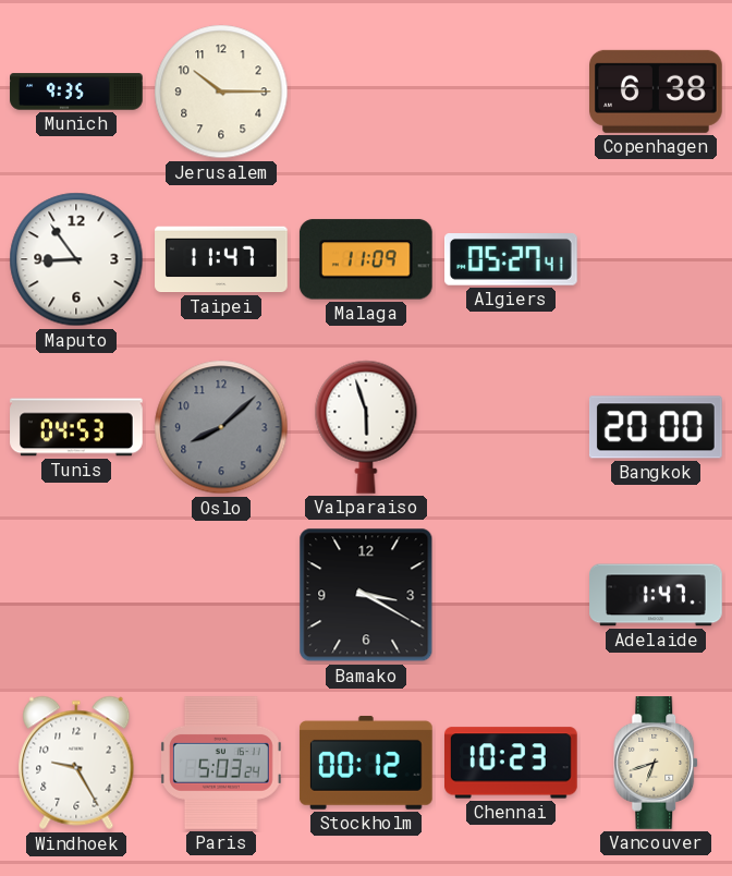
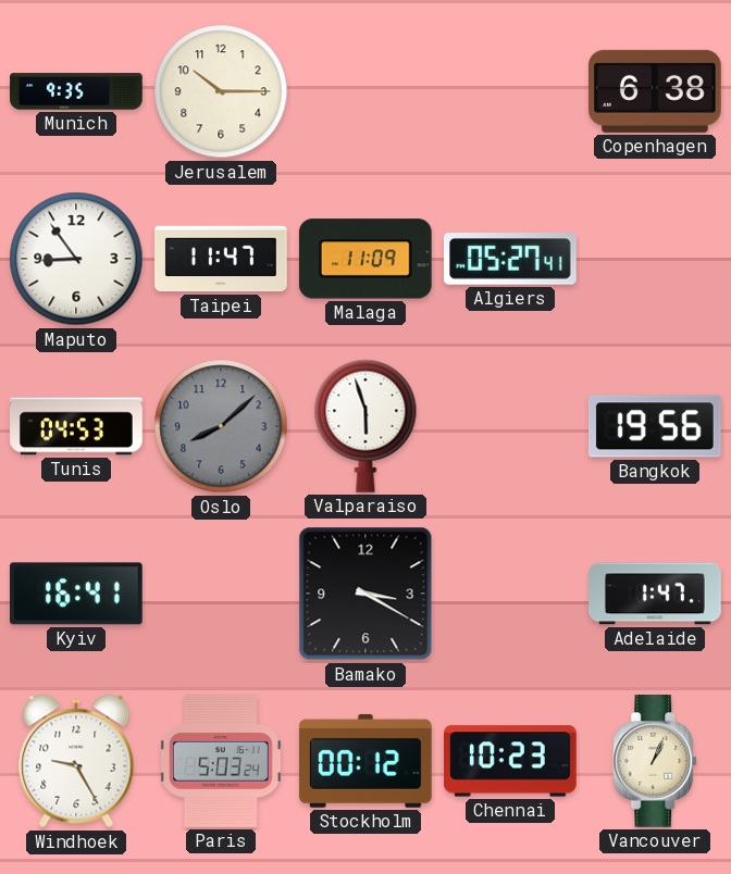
Bangkok: 20:00 -> 19:56 (655, 426)
Kyiv: none -> 16:41 (77, 594)
Vancouver: 6:42 -> 1:04 (656, 761)
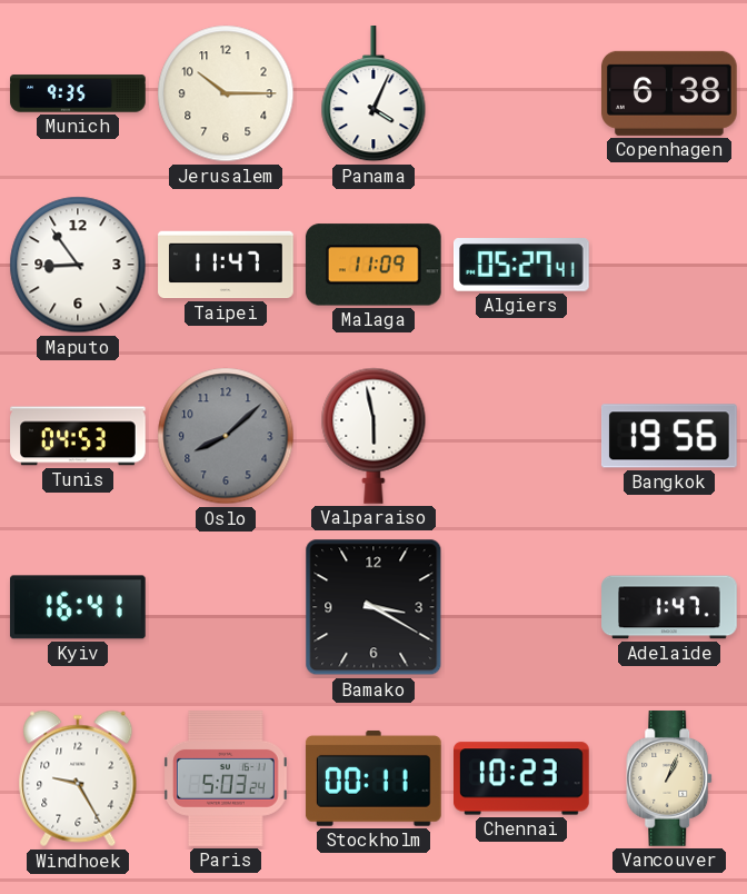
Panama: none -> 4:04 (373, 95)
Valparaiso: 5:57 -> 5:58 (373, 436)
Stockholm: 00:12 -> 00:11 (373, 778)
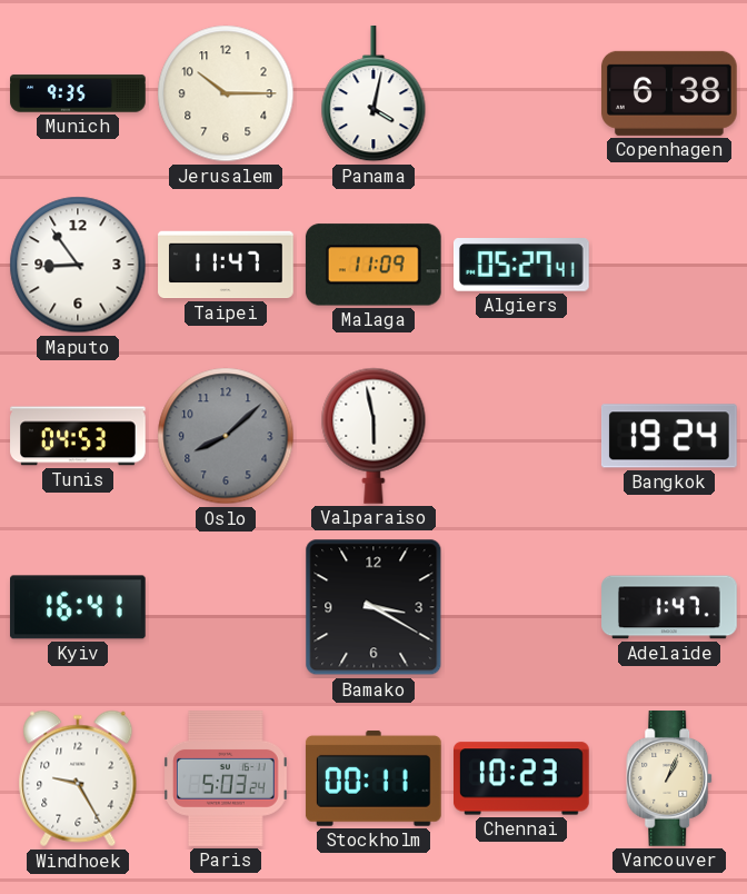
Panama: 4:04 -> 4:02 (373, 95)
Bangkok: 19:56 -> 19:24 (669, 436)
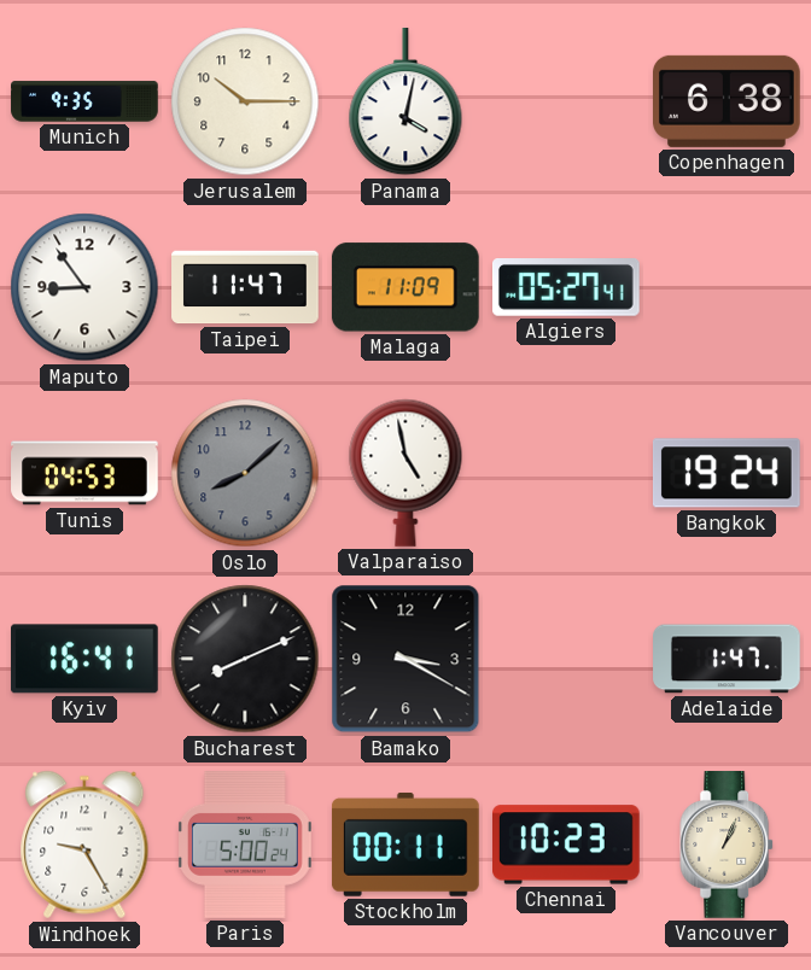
Valparaiso: 5:58 -> 4:58 (405, 473)
Bucharest: none -> 8:11 (245, 659)
Paris: 5:03 -> 5:00 (245, 846)
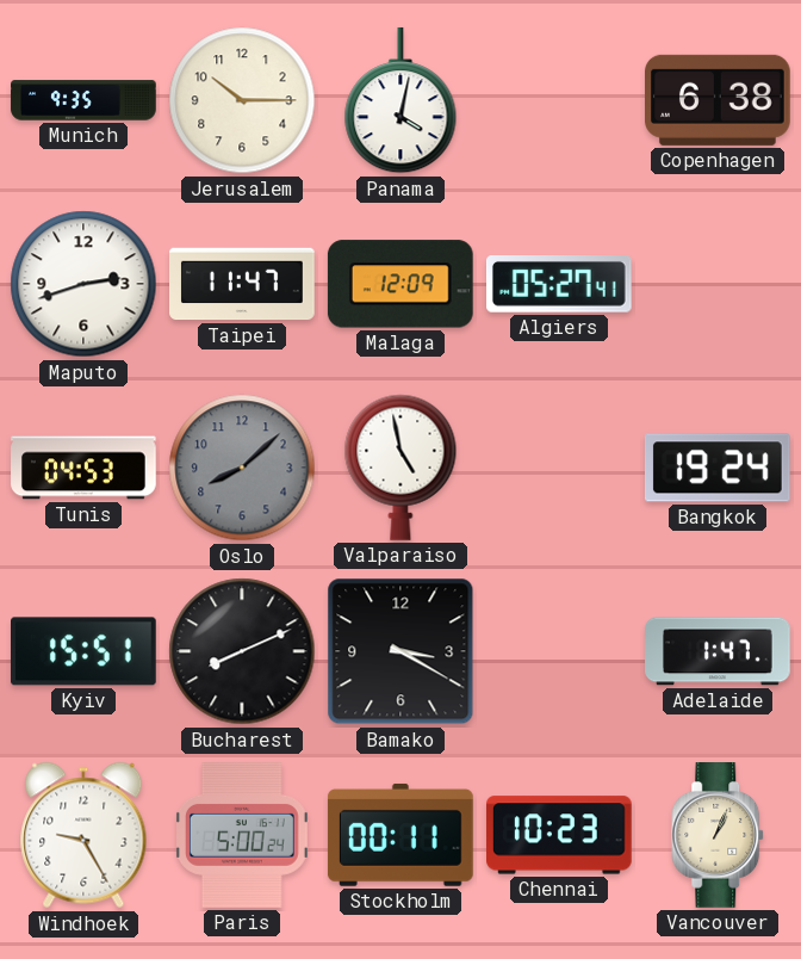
Maputo: 8:54 -> 2:42 (83, 284)
Malaga: 11:09 -> 12:09 (401, 284)
Kyiv: 16:41 -> 15:51 (85, 651)
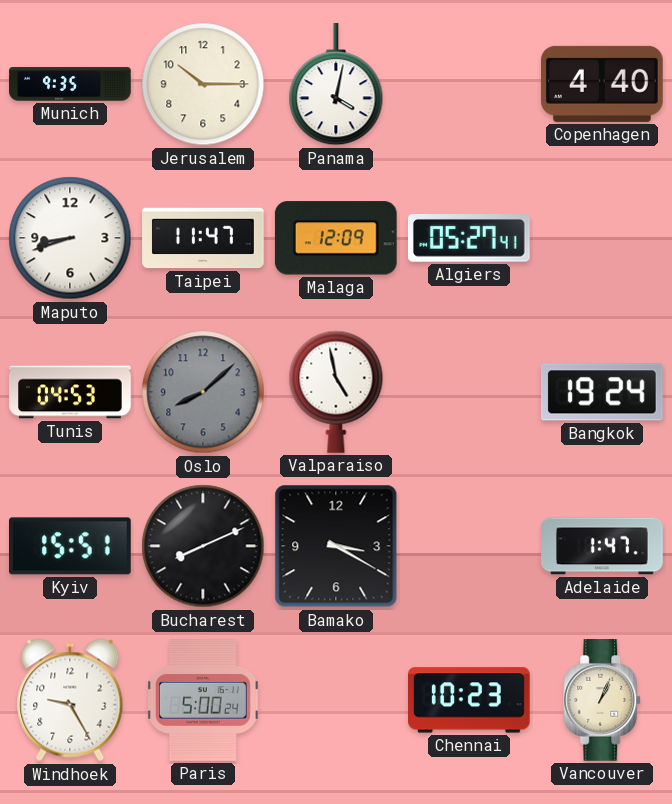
Copenhagen: 6:38 -> 4:40 (603, 84)
Maputo: 2:42 -> 8:42 (70, 238)
Stockholm: 00:11 -> none (401, 835)
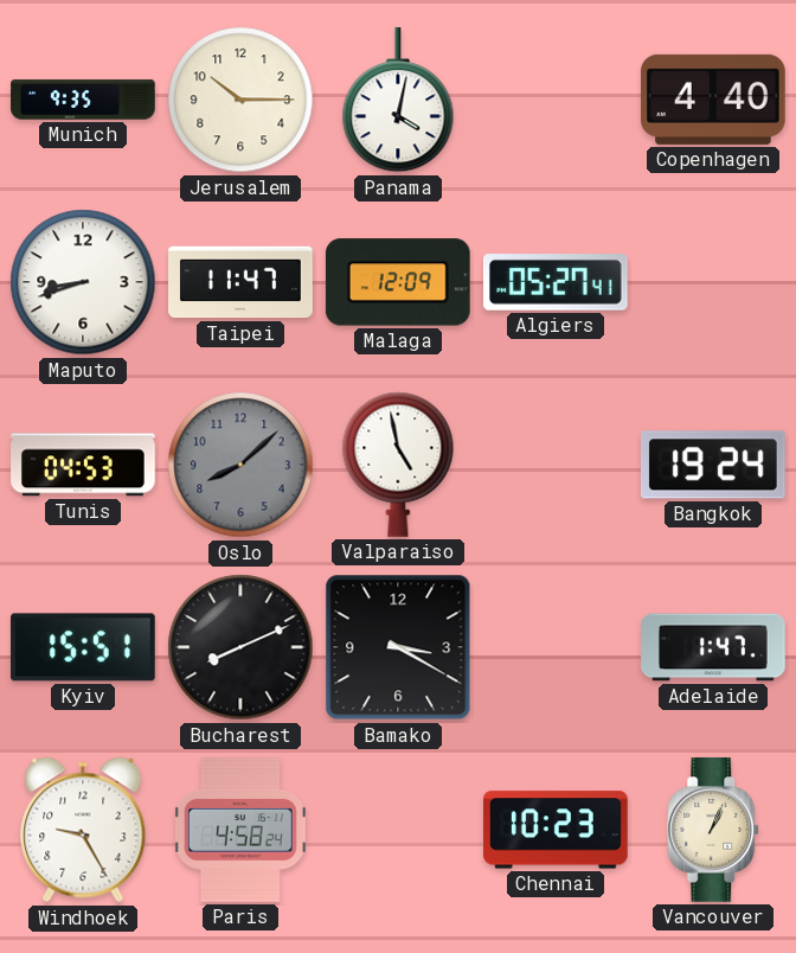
Paris: 5:00 -> 4:58 (240, 831)
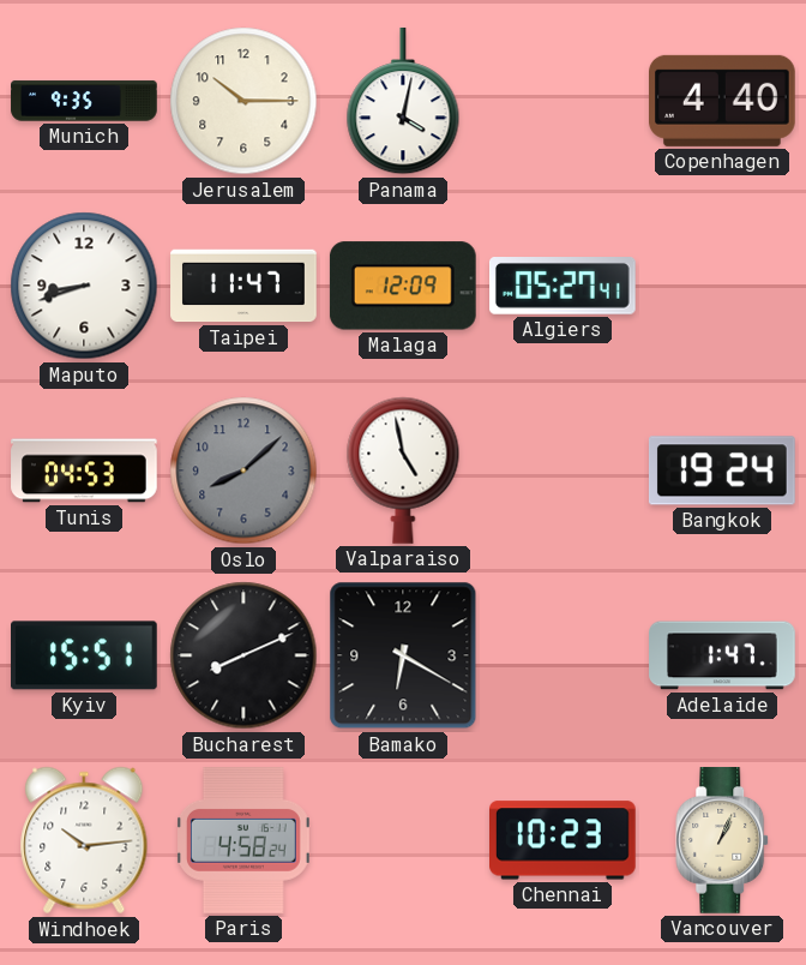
Bamako: 3:20 -> 6:20 (403, 655)
Windhoek: 9:25 -> 10:14 (84, 840)
